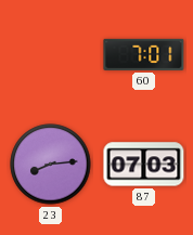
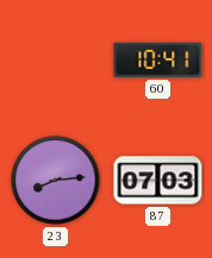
60: 7:01 -> 10:41 (158, 59)
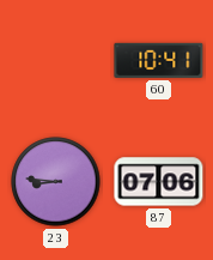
23: 8:14 -> 8:46 (56, 182)
87: 07:03 -> 07:06 (159, 182)
